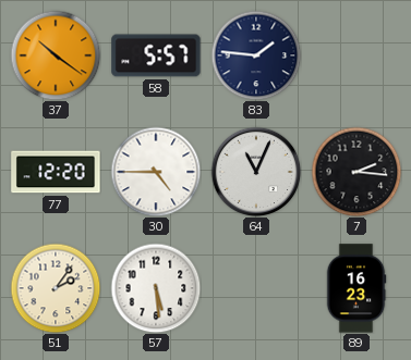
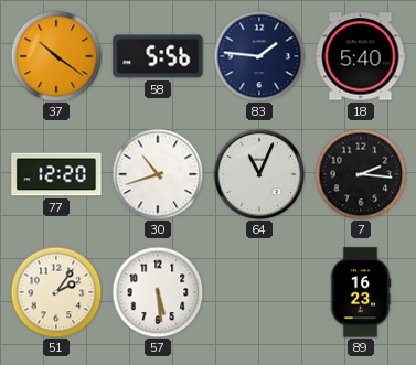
58: 5:57 -> 5:56 (158, 56)
18: none -> 5:40 (361, 56)
30: 4:45 -> 10:42 (158, 174)
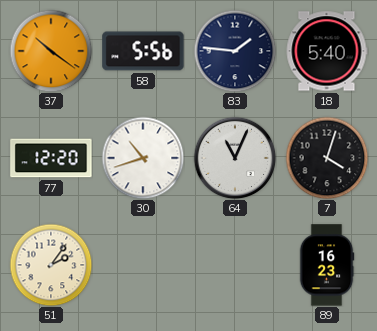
7: 2:16 -> 4:03 (327, 158)
57: 5:29 -> none (158, 292)
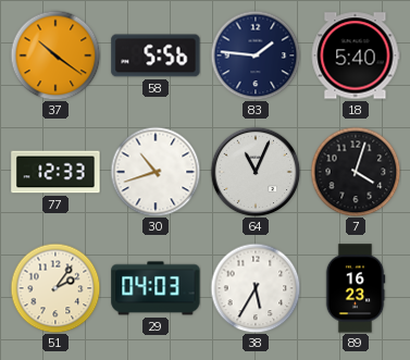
77: 12:20 -> 12:33 (55, 172)
29: none -> 04:03 (156, 288)
38: none -> 5:35 (256, 288)
